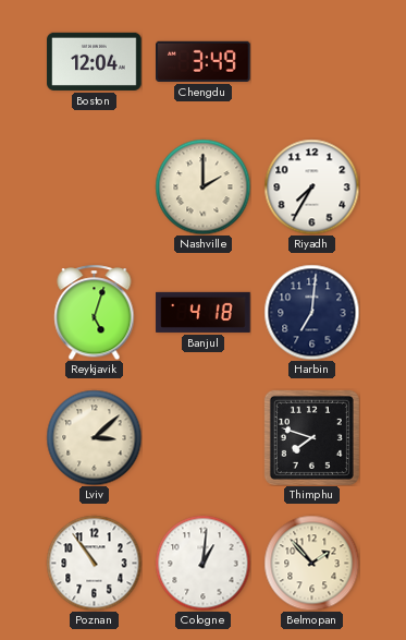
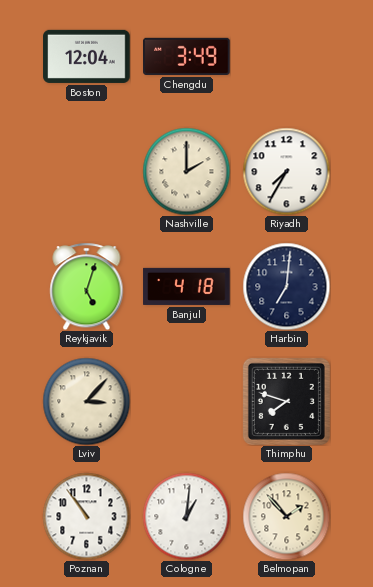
Lviv: 3:08 -> 3:07 (86, 401)
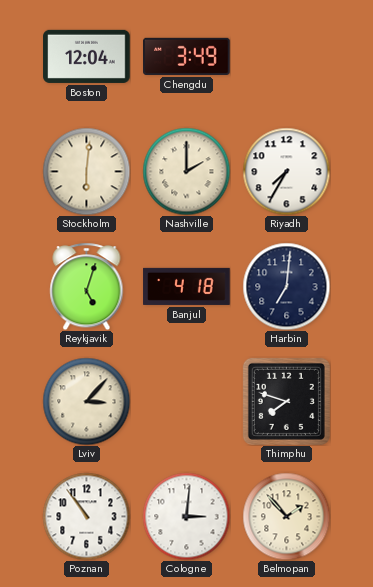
Stockholm: none -> 6:01 (86, 171)
Cologne: 1:01 -> 3:01 (186, 516)
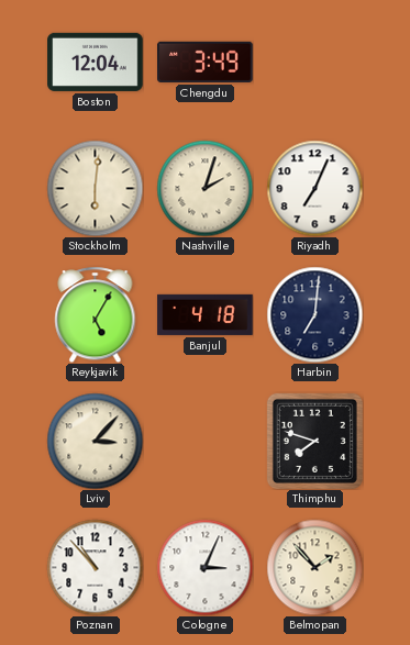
Nashville: 2:00 -> 2:03 (204, 188)
Riyadh: 7:35 -> 7:04 (314, 188)
Reykjavik: 5:03 -> 5:05 (96, 314)
Poznan: 10:54 -> 10:53 (95, 567)
Cologne: 3:01 -> 3:04 (204, 567)
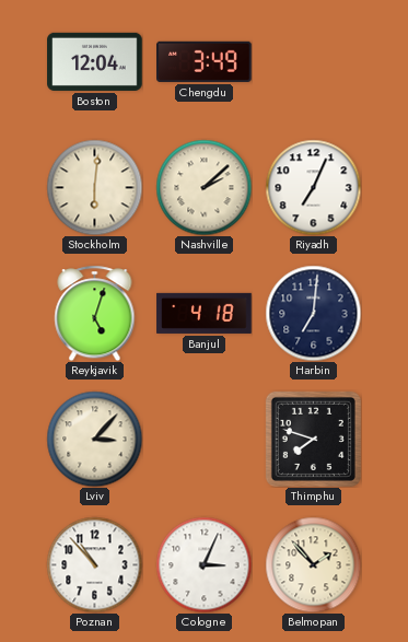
Nashville: 2:03 -> 2:08 (203, 187)
Reykjavik: 5:05 -> 5:03 (95, 313)
